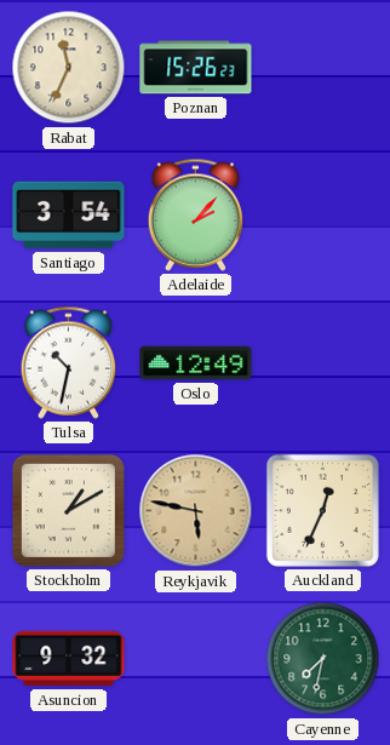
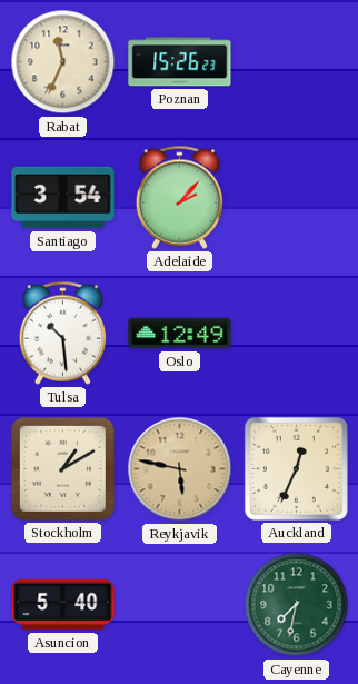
Tulsa: 10:32 -> 10:29 (63, 333)
Asuncion: 9:32 -> 5:40 (63, 605)
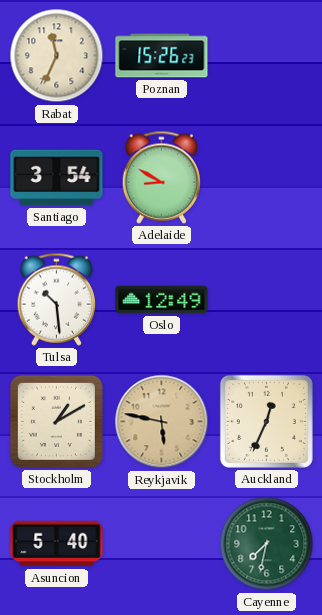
Adelaide: 2:07 -> 8:50 (162, 177)
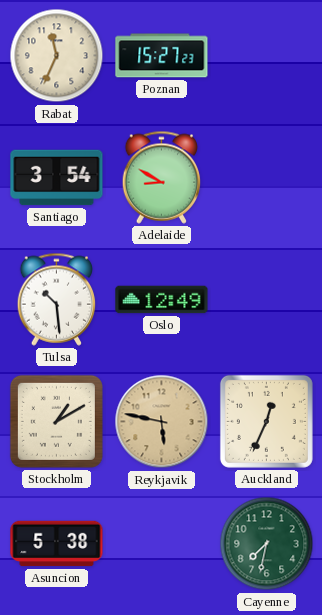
Poznan: 15:26 -> 15:27 (162, 56)
Asuncion: 5:40 -> 5:38 (57, 544)
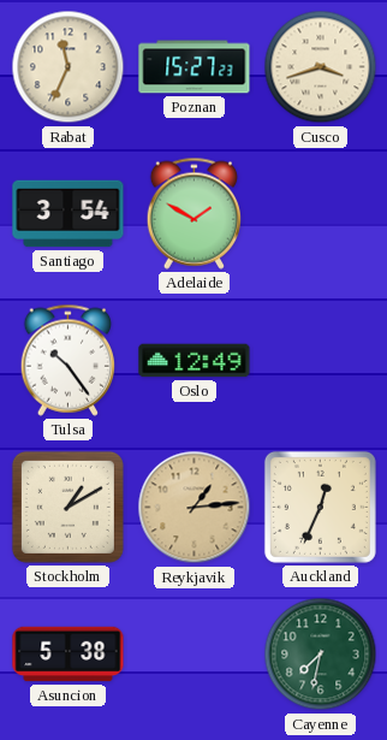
Cusco: none -> 3:42 (321, 67)
Adelaide: 8:50 -> 1:50 (195, 213)
Tulsa: 10:29 -> 10:24 (69, 360)
Reykjavik: 5:47 -> 1:14 (195, 508)
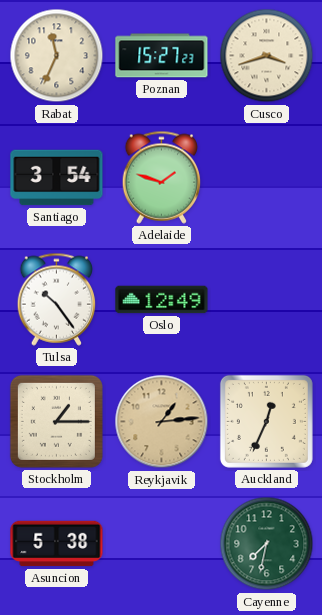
Adelaide: 1:50 -> 1:48 (162, 177)
Stockholm: 1:10 -> 1:15 (56, 421)
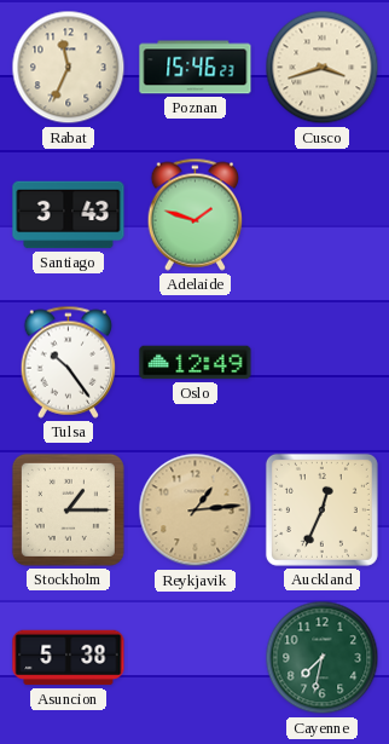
Poznan: 15:27 -> 15:46 (196, 68)
Santiago: 3:54 -> 3:43 (69, 215)
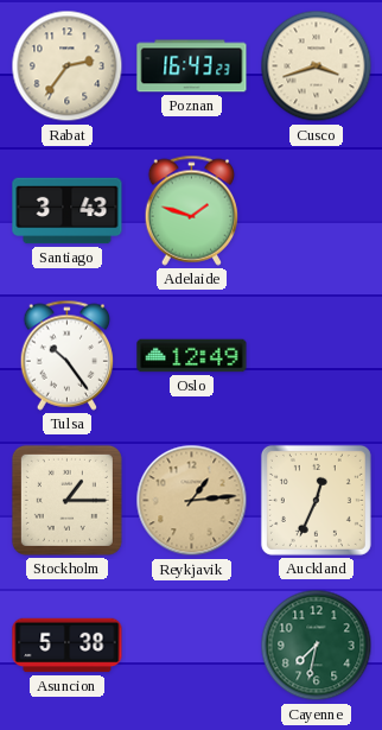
Rabat: 11:34 -> 2:36 (68, 66)
Poznan: 15:46 -> 16:43 (192, 66)
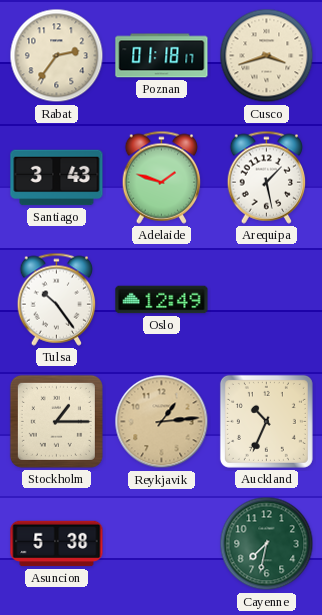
Poznan: 16:43 -> 01:18 (162, 56)
Arequipa: none -> 1:28 (267, 177)
Auckland: 12:34 -> 10:34 (266, 421)
